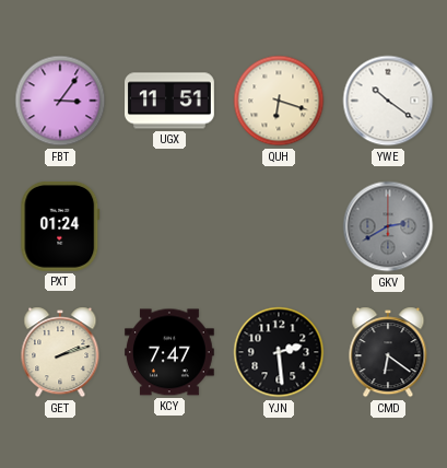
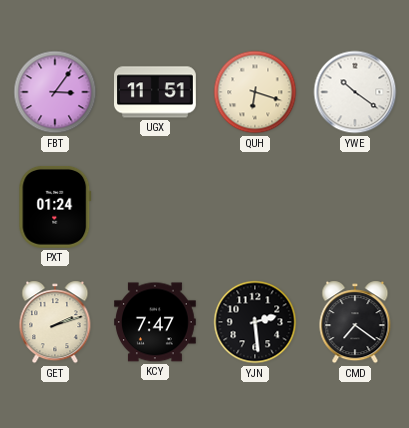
GKV: 2:40 -> none (388, 226)
CMD: 6:21 -> 7:21 (355, 322)
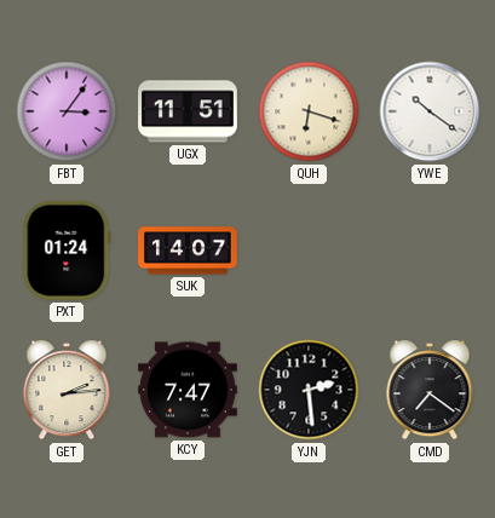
SUK: none -> 14:07 (188, 251)
GET: 2:12 -> 2:14 (67, 390)
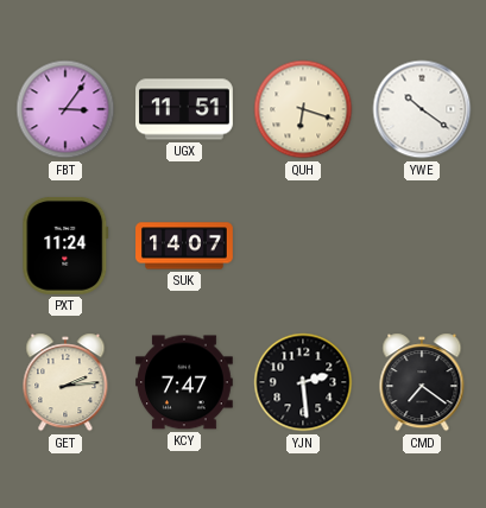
PXT: 01:24 -> 11:24 (65, 246)
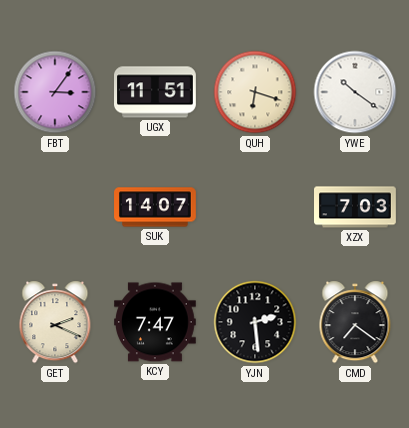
PXT: 11:24 -> none (65, 246)
XZX: none -> 7:03 (356, 207)
GET: 2:14 -> 2:19 (55, 322)
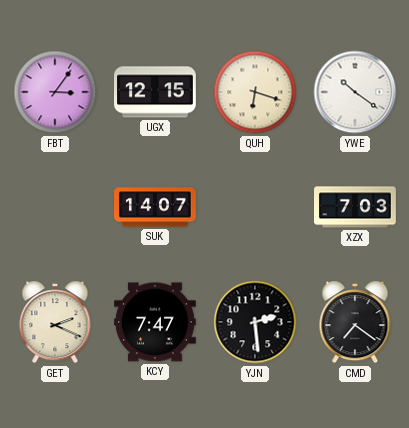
UGX: 11:51 -> 12:15 (156, 92)
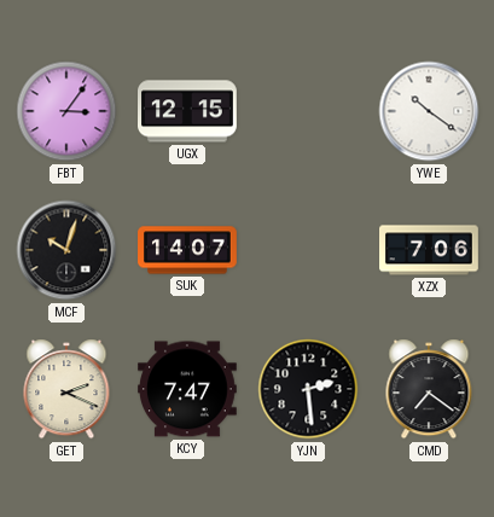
QUH: 6:18 -> none (255, 92)
MCF: none -> 10:03 (66, 250)
XZX: 7:03 -> 7:06 (430, 250)
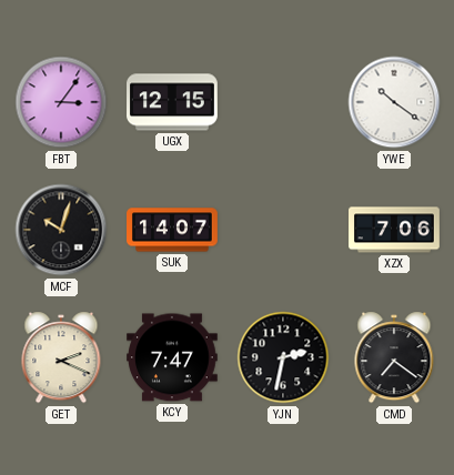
YJN: 2:29 -> 2:32 (283, 357)
